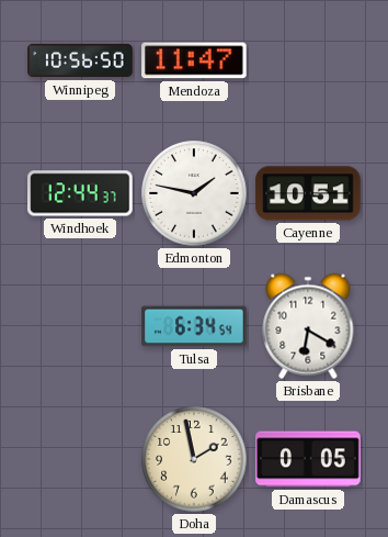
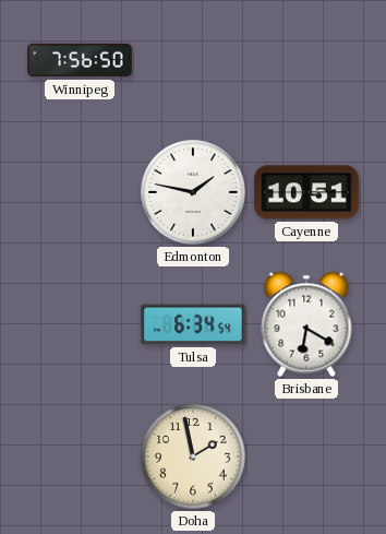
Winnipeg: 10:56 -> 7:56 (80, 60)
Mendoza: 11:47 -> none (194, 60)
Windhoek: 12:44 -> none (80, 193)
Damascus: 0:05 -> none (308, 459)
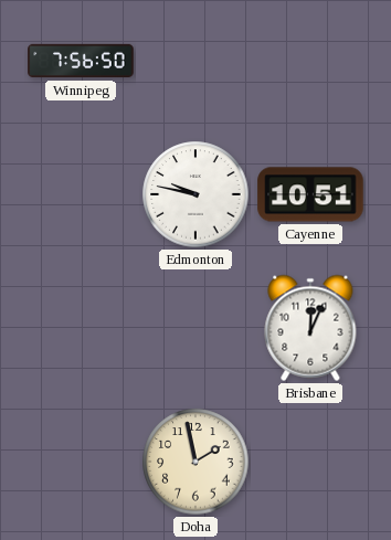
Edmonton: 1:47 -> 9:47 (196, 194)
Tulsa: 6:34 -> none (193, 324)
Brisbane: 6:20 -> 12:04 (310, 328)
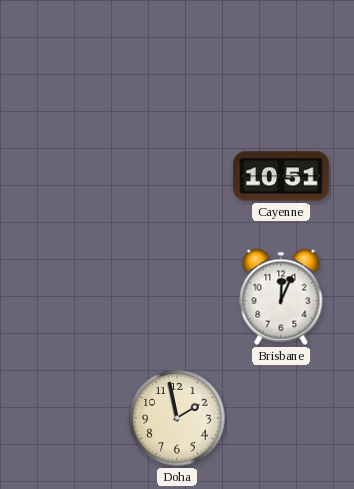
Winnipeg: 7:56 -> none (81, 61)
Edmonton: 9:47 -> none (196, 194)
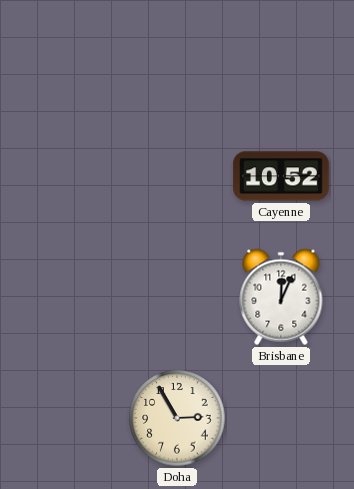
Cayenne: 10:51 -> 10:52 (281, 176)
Doha: 1:58 -> 2:55 (177, 418)
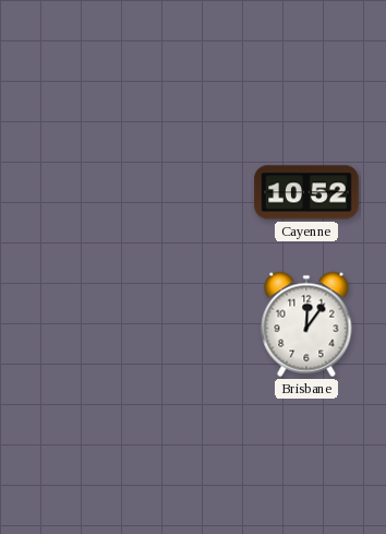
Brisbane: 12:04 -> 12:06 (306, 324)
Doha: 2:55 -> none (177, 418)
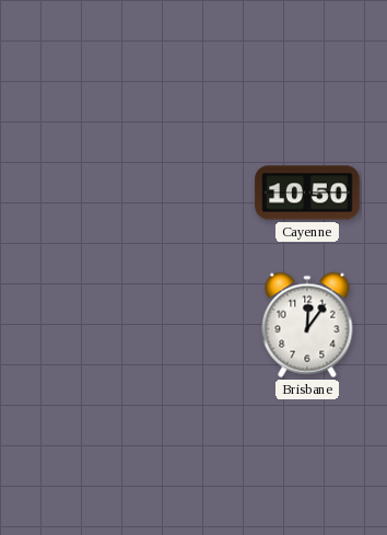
Cayenne: 10:52 -> 10:50 (307, 193)
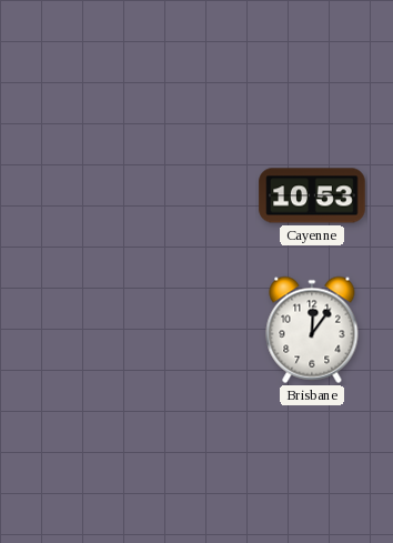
Cayenne: 10:50 -> 10:53 (312, 195)
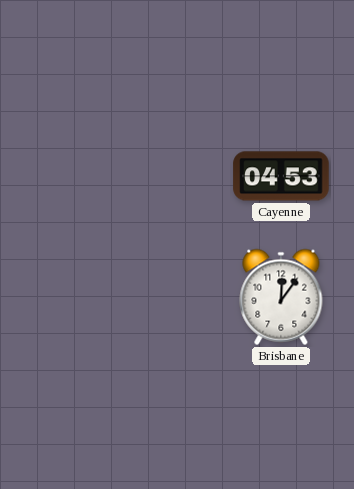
Cayenne: 10:53 -> 04:53 (281, 176)
